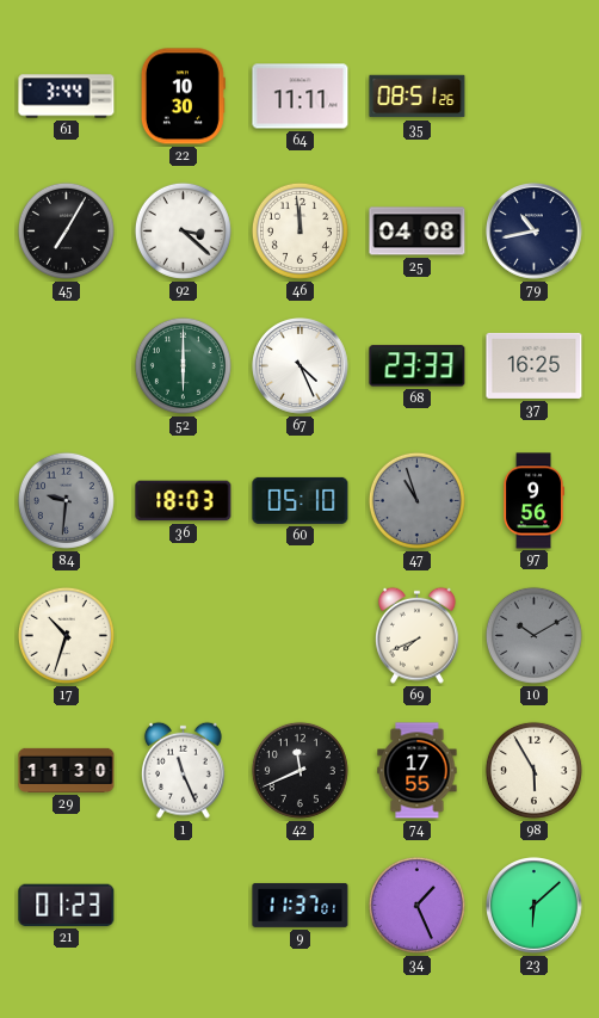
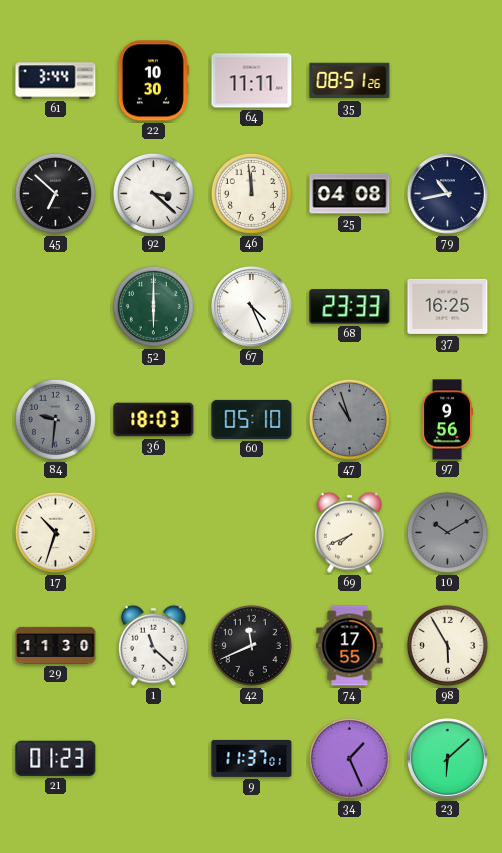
45: 7:05 -> 6:52 (55, 193)
1: 11:26 -> 11:22 (153, 645)
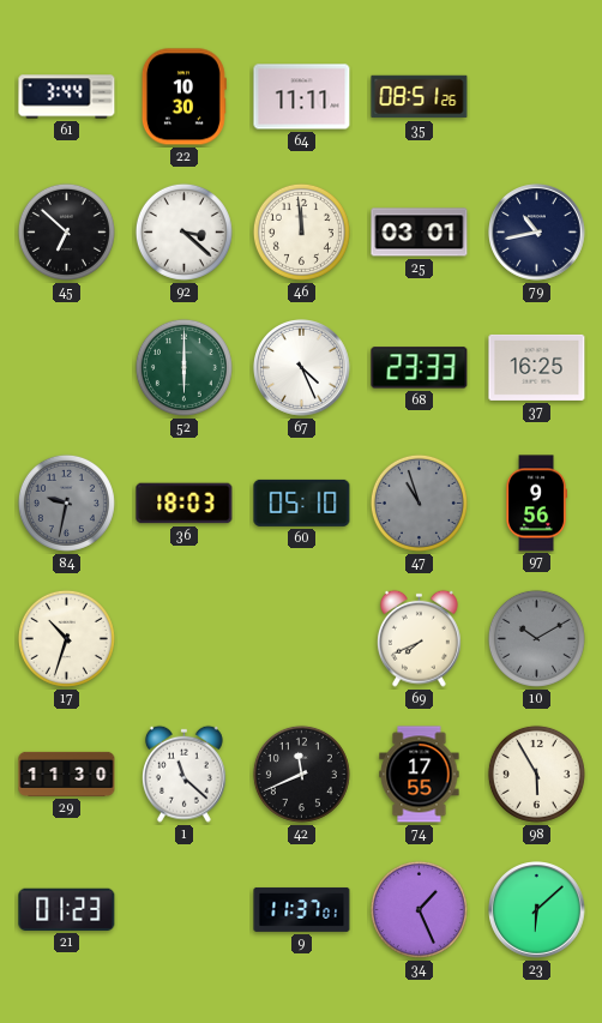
25: 04:08 -> 03:01 (420, 233)
84: 9:31 -> 9:32 (66, 503)
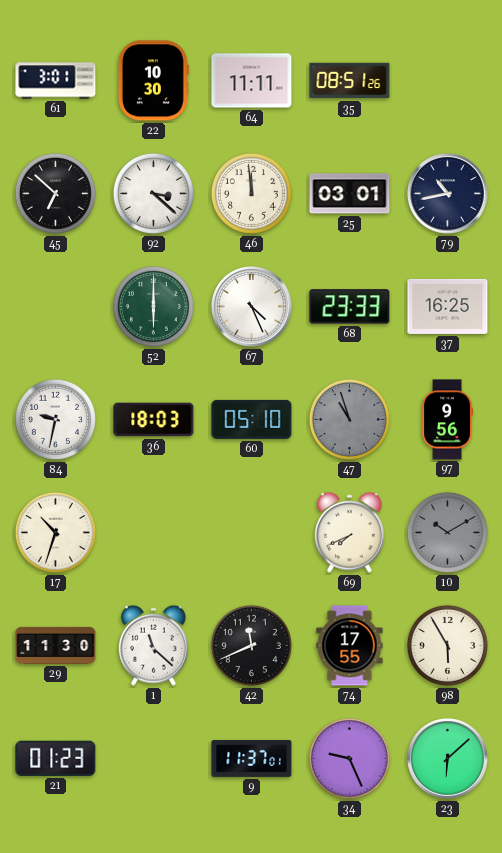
61: 3:44 -> 3:01 (56, 81)
84 dial: grey -> white (55, 419)
34: 1:26 -> 9:26 (349, 758)
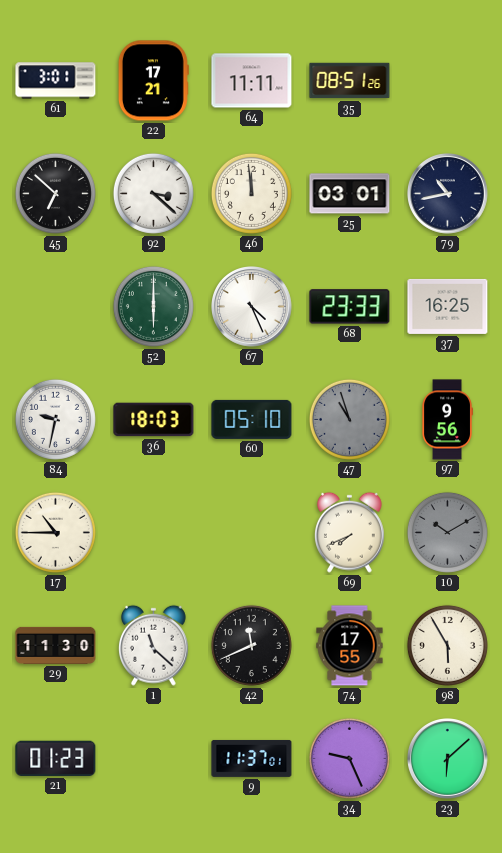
22: 10:30 -> 17:21 (153, 81)
17: 10:33 -> 10:45 (55, 532)
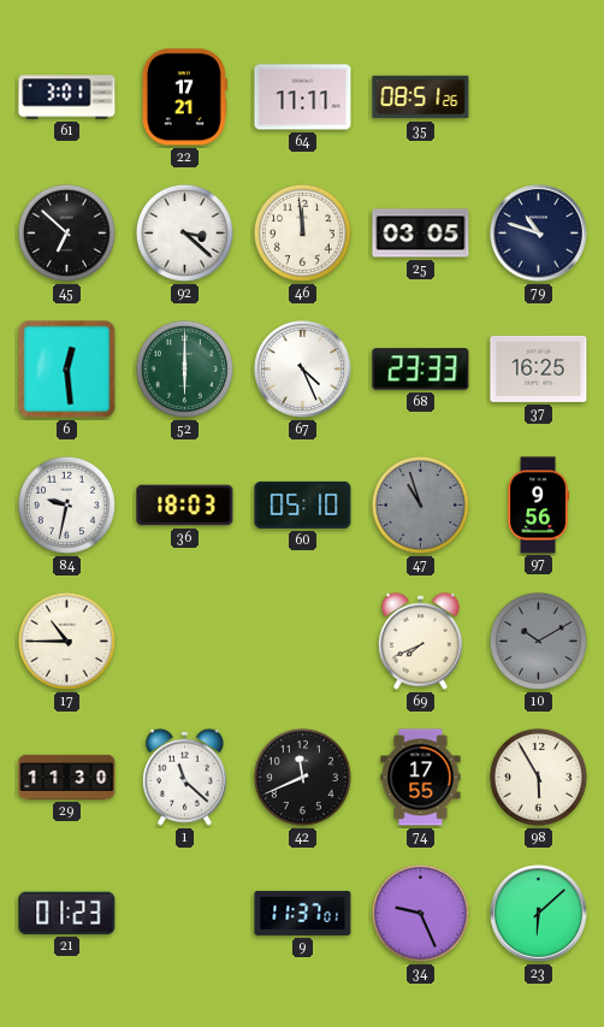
25: 03:01 -> 03:05 (421, 234)
79: 10:43 -> 10:48 (539, 234)
6: none -> 12:29 (67, 370)
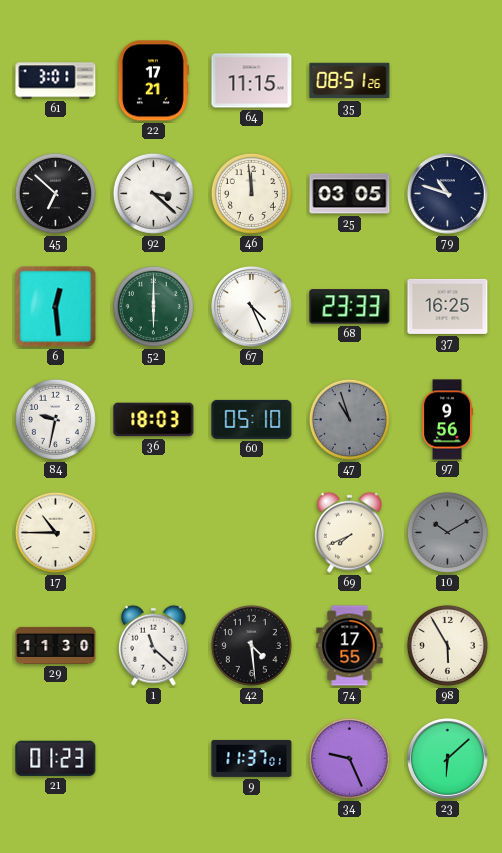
64: 11:11 -> 11:15 (252, 81)
42: 11:41 -> 4:29 (251, 645)
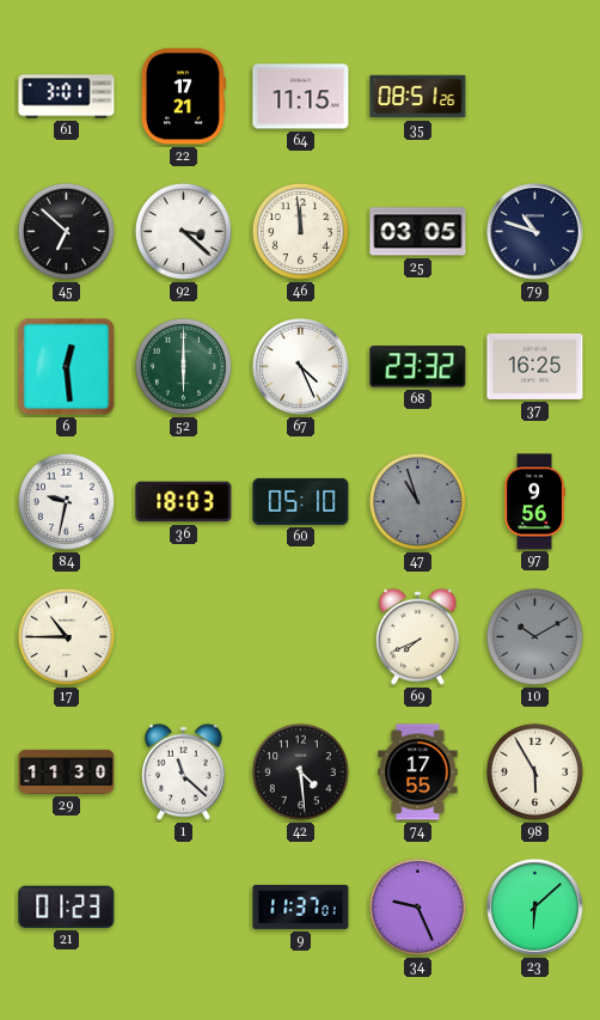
68: 23:33 -> 23:32 (418, 367)
